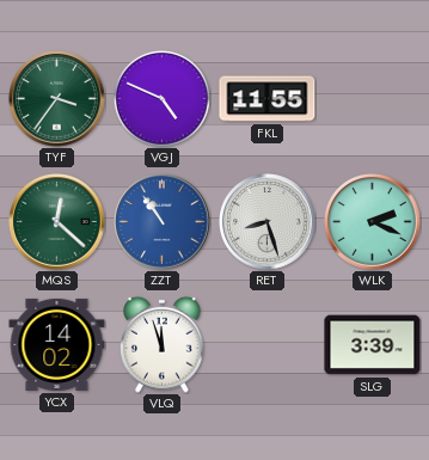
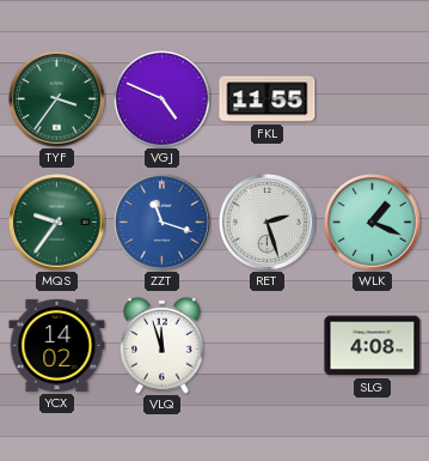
MQS: 12:22 -> 9:36 (57, 223)
ZZT: 10:54 -> 11:18 (163, 223)
RET: 8:27 -> 2:27 (268, 223)
WLK: 2:19 -> 1:19 (373, 223)
SLG: 3:39 -> 4:08 (373, 346)
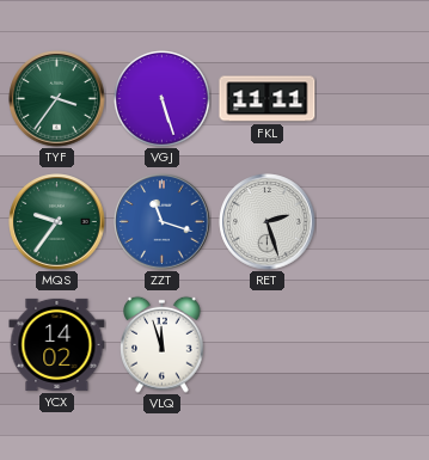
VGJ: 4:49 -> 5:27 (161, 98)
FKL: 11:55 -> 11:11 (268, 99)
WLK: 1:19 -> none (373, 223)
SLG: 4:08 -> none (373, 346)
